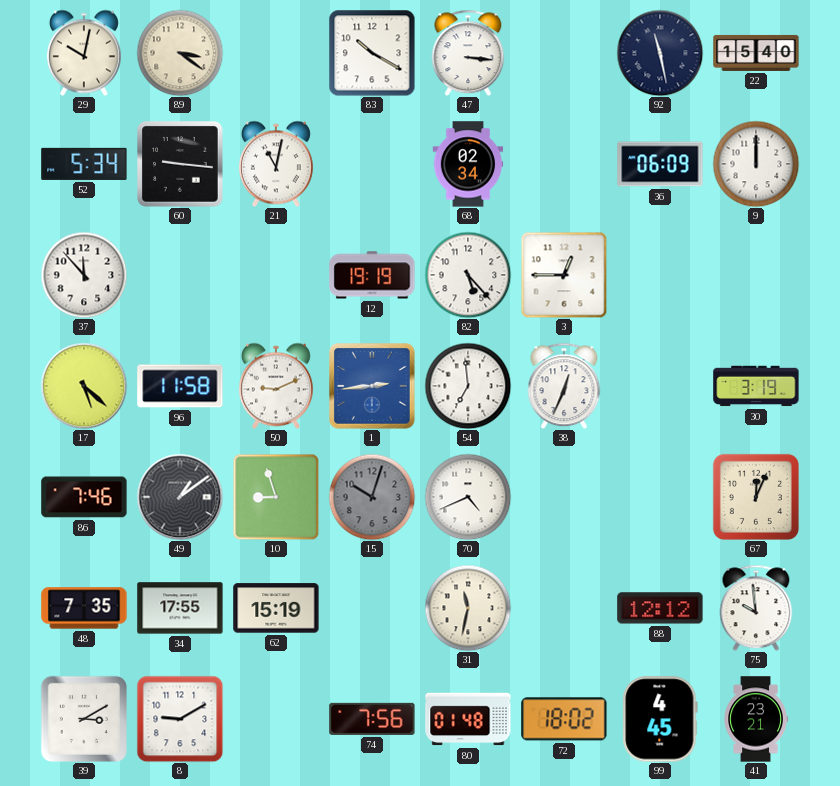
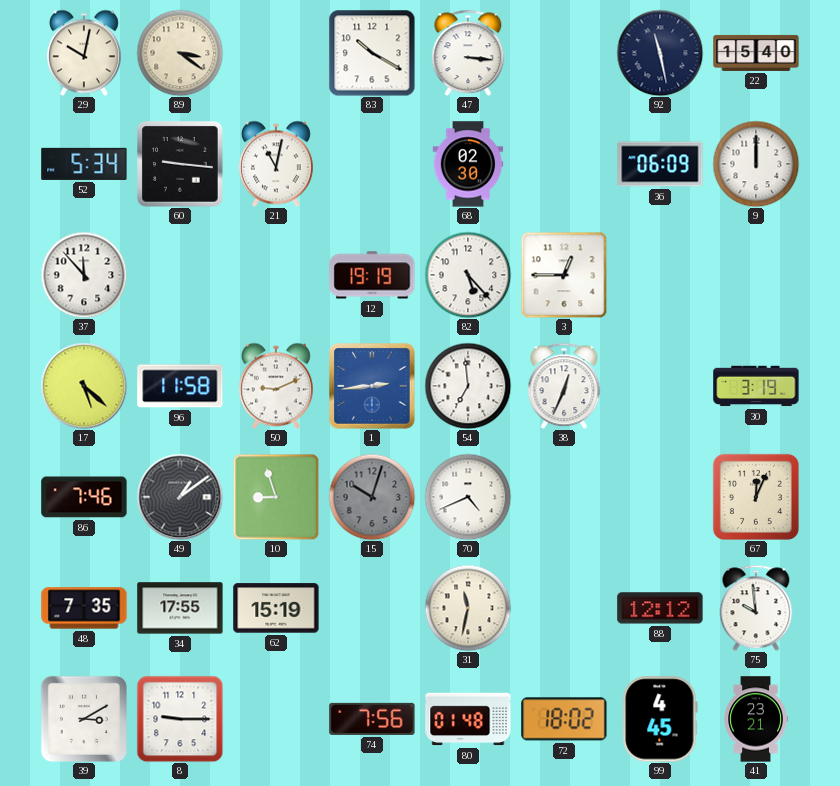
68: 02:34 -> 02:30 (468, 164)
8: 9:10 -> 9:15 (180, 719)
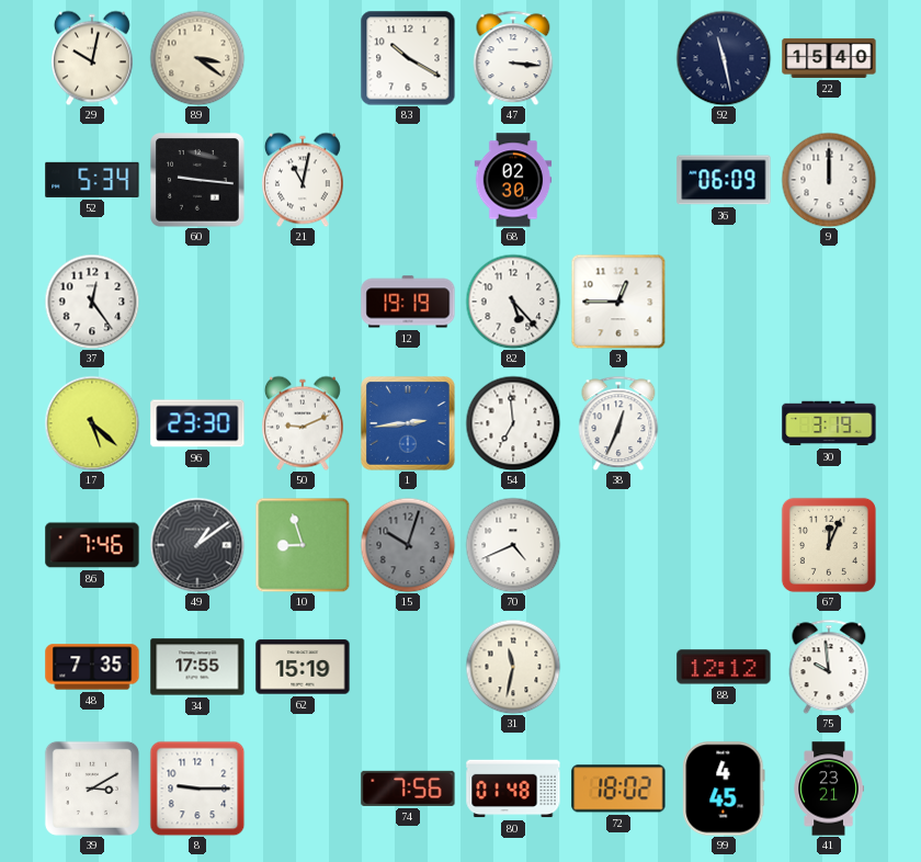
37: 11:53 -> 12:24 (92, 302)
96: 11:58 -> 23:30 (197, 423)
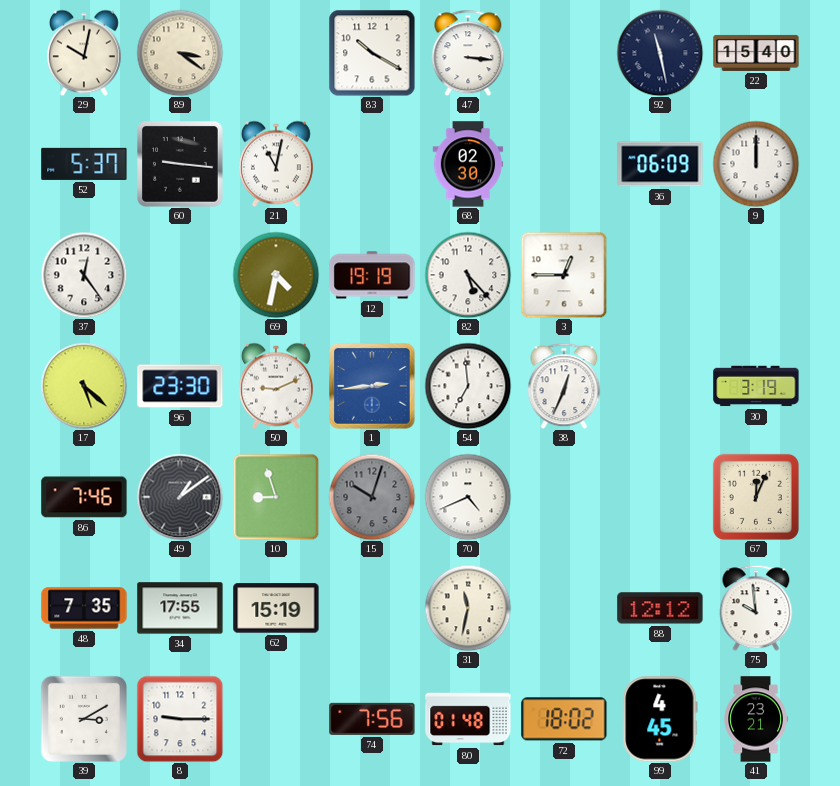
52: 5:34 -> 5:37 (84, 164)
69: none -> 4:32 (276, 275)
